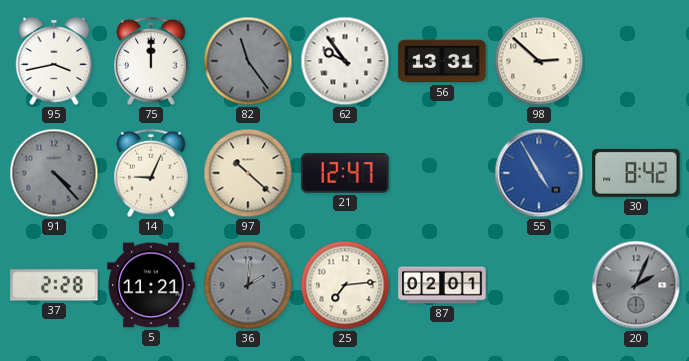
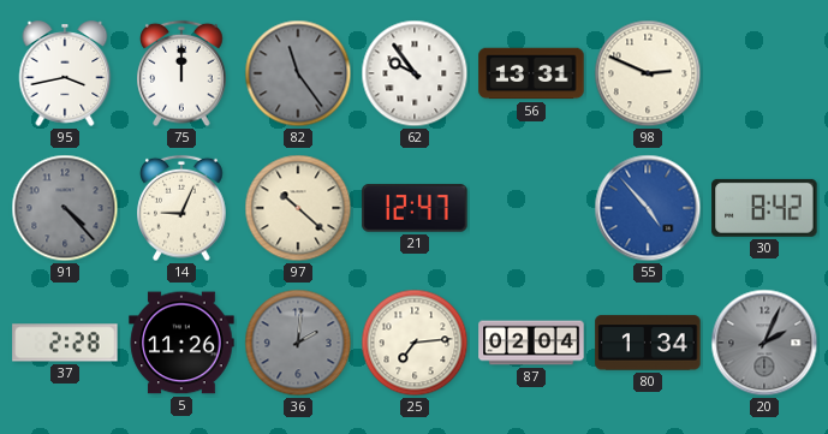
98: 2:52 -> 2:49 (648, 73)
55: 4:55 -> 4:53 (648, 208)
5: 11:21 -> 11:26 (181, 343)
87: 02:01 -> 02:04 (531, 343)
80: none -> 1:34 (648, 343)
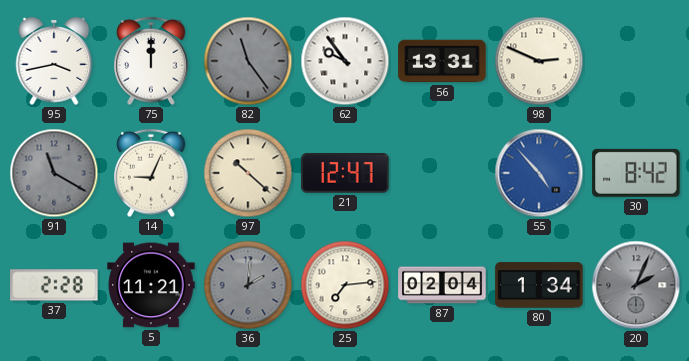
91: 4:23 -> 11:20 (54, 173)
5: 11:26 -> 11:21 (151, 285)
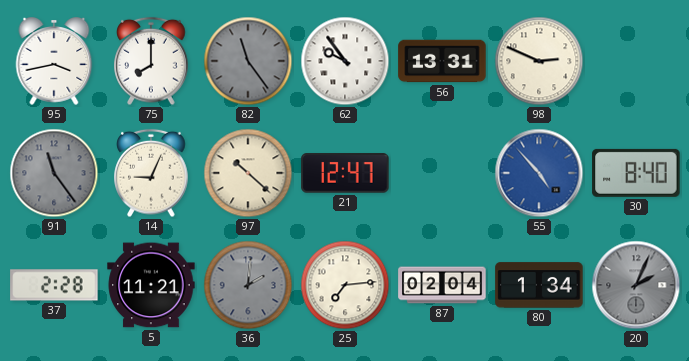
75: 12:00 -> 8:00 (151, 61)
91: 11:20 -> 11:24 (54, 173)
30: 8:42 -> 8:40 (636, 173)
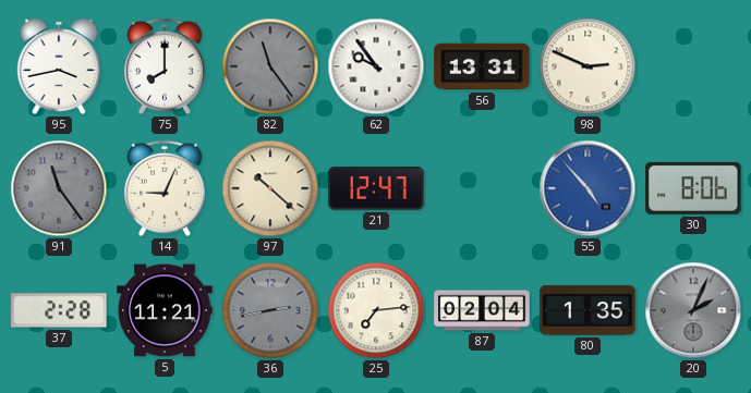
30: 8:40 -> 8:06 (693, 188)
36: 2:01 -> 2:43 (270, 310)
80: 1:34 -> 1:35 (588, 310)
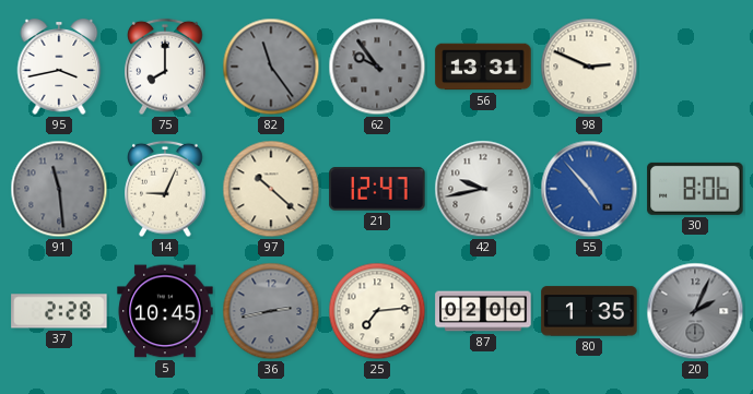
62 dial: white -> grey (377, 67)
91: 11:24 -> 11:29 (59, 189)
42: none -> 9:43 (483, 189)
5: 11:21 -> 10:45 (165, 311)
87: 02:04 -> 02:00 (483, 311)
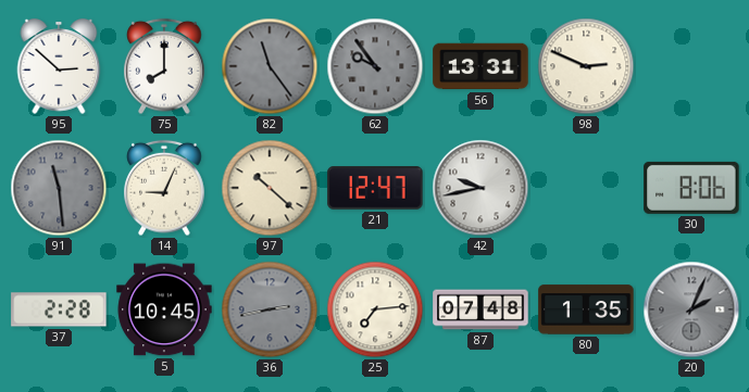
95: 3:43 -> 2:52 (59, 66)
55: 4:53 -> none (589, 189)
87: 02:00 -> 07:48 (480, 309)
